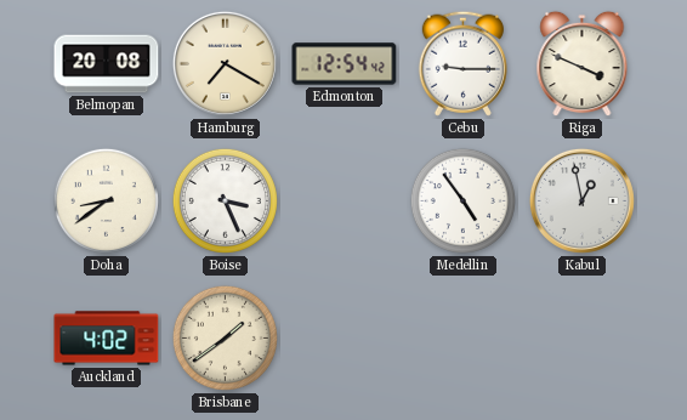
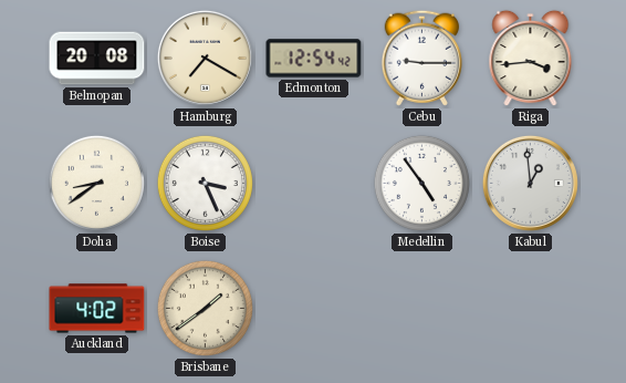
Riga: 3:49 -> 3:44 (531, 59)
Kabul: 12:58 -> 12:59 (530, 183)
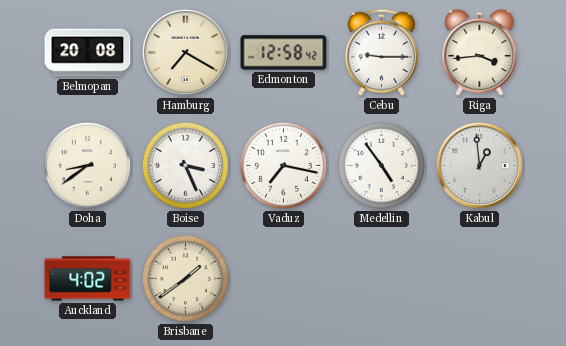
Edmonton: 12:54 -> 12:58 (284, 53)
Vaduz: none -> 7:17 (283, 165)
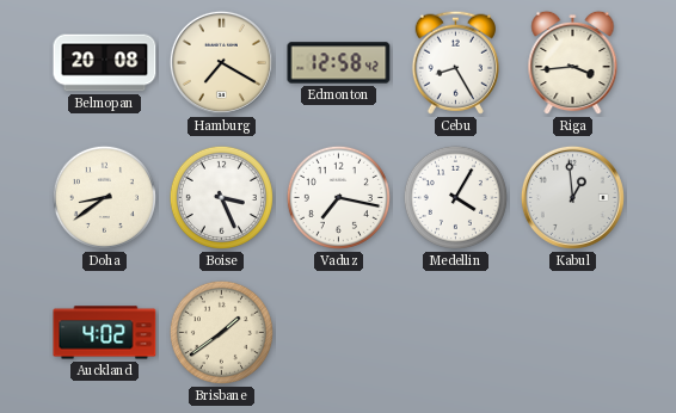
Cebu: 9:15 -> 8:25 (455, 62)
Medellin: 4:54 -> 4:05 (455, 197)
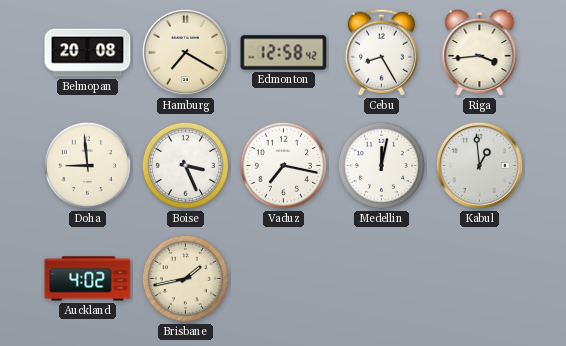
Doha: 8:39 -> 8:59 (87, 165)
Medellin: 4:05 -> 12:02 (381, 165)
Brisbane: 1:39 -> 1:43 (185, 278)
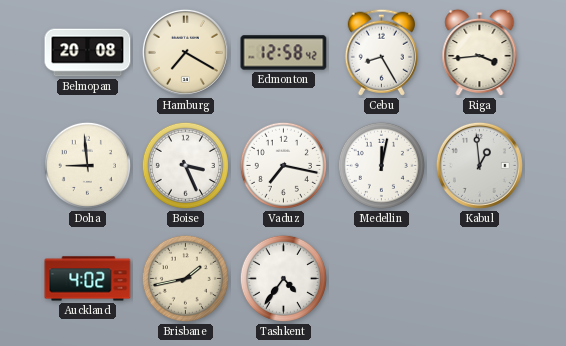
Tashkent: none -> 4:36 (283, 278)
